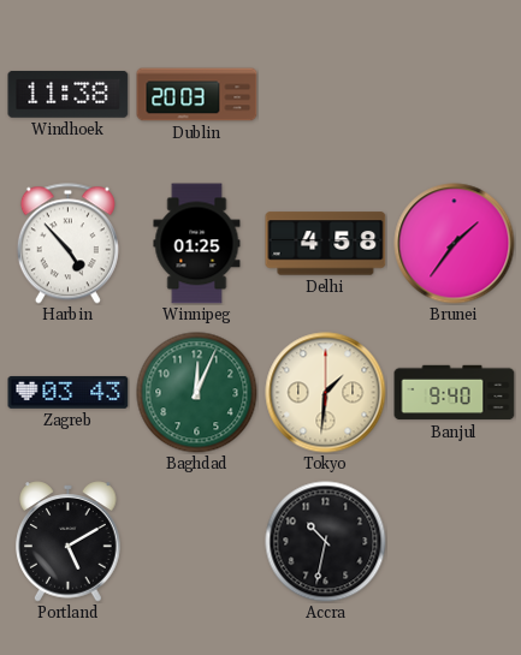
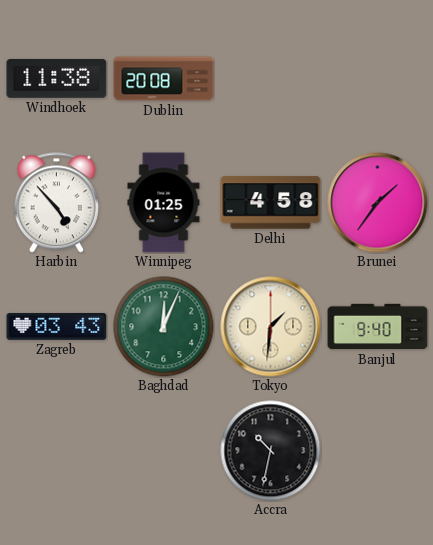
Dublin: 20:03 -> 20:08 (164, 79)
Portland: 5:10 -> none (69, 542)
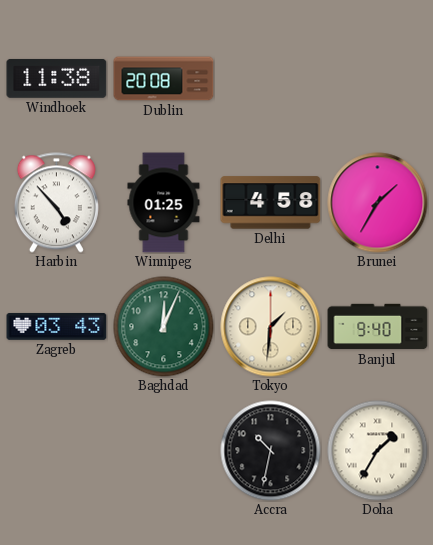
Brunei: 1:36 -> 1:35 (378, 203)
Doha: none -> 1:35 (378, 451)
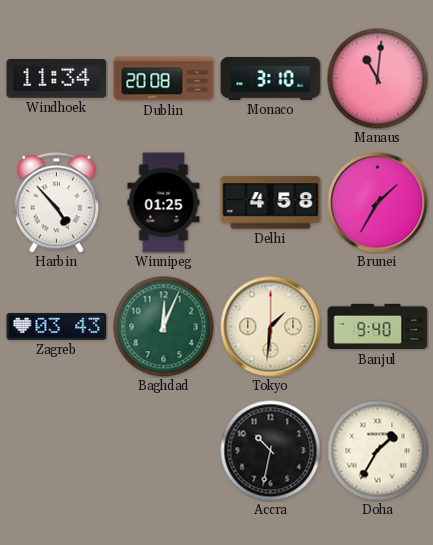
Windhoek: 11:38 -> 11:34 (57, 78)
Monaco: none -> 3:10 (271, 78)
Manaus: none -> 11:01 (378, 79)
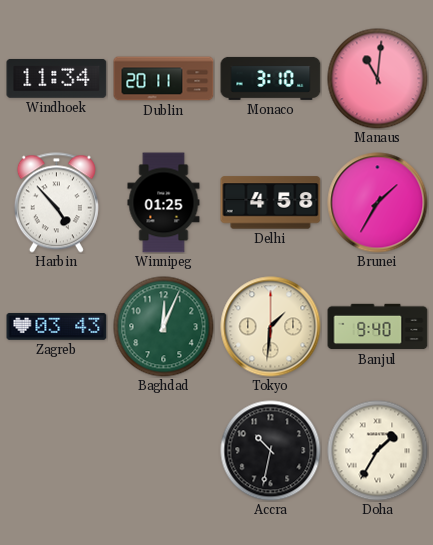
Dublin: 20:08 -> 20:11 (164, 79)
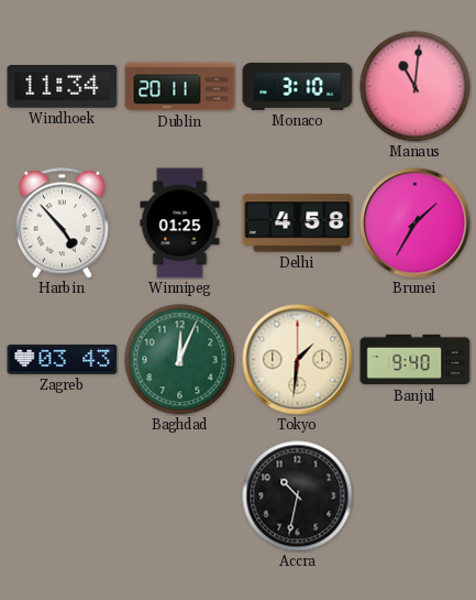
Doha: 1:35 -> none (378, 451)
